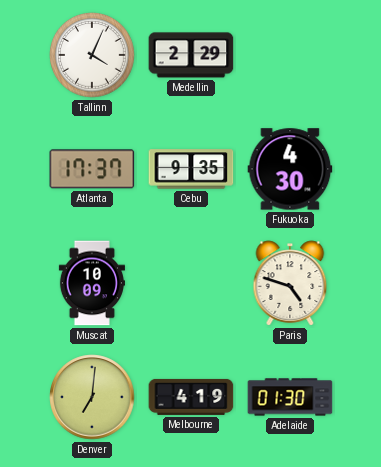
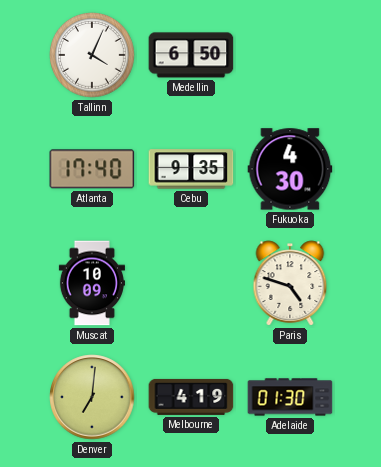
Medellin: 2:29 -> 6:50 (191, 55)
Atlanta: 17:37 -> 17:40 (92, 169)
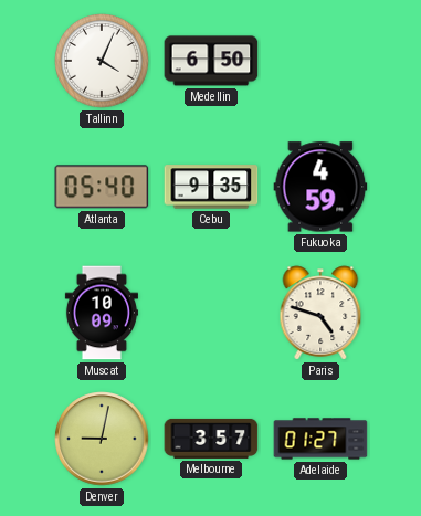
Atlanta: 17:40 -> 05:40 (102, 187)
Fukuoka: 4:30 -> 4:59 (320, 187)
Denver: 7:01 -> 9:02 (102, 439)
Melbourne: 4:19 -> 3:57 (211, 439)
Adelaide: 01:30 -> 01:27 (320, 439)
